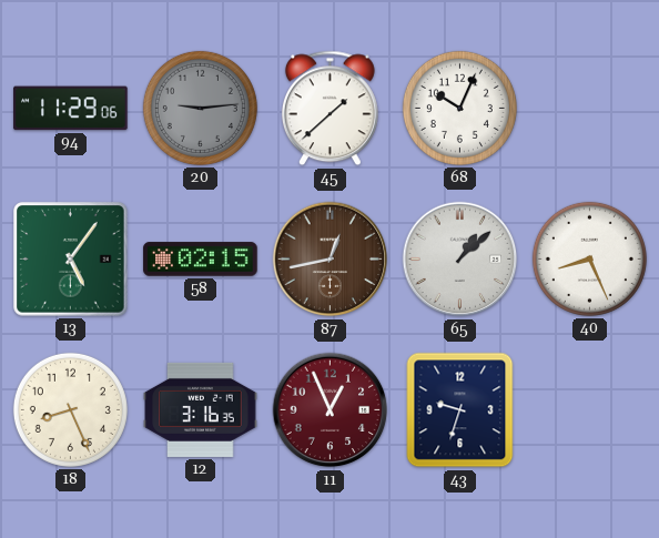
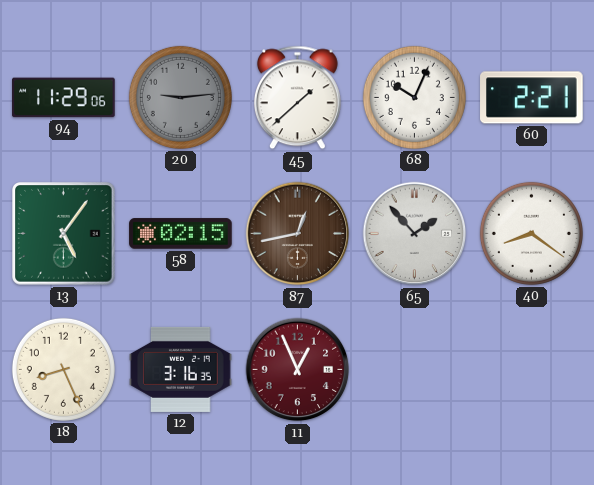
60: none -> 2:21 (532, 98)
65: 1:08 -> 1:53 (415, 234)
40: 8:26 -> 8:21 (531, 233)
43: 9:33 -> none (460, 410)
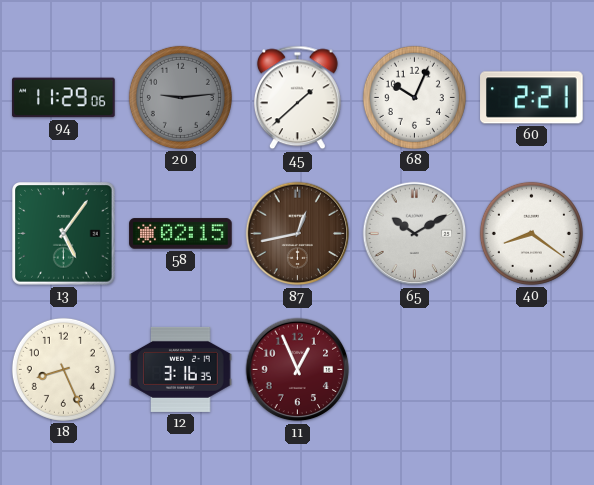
65: 1:53 -> 10:10 (415, 234)
